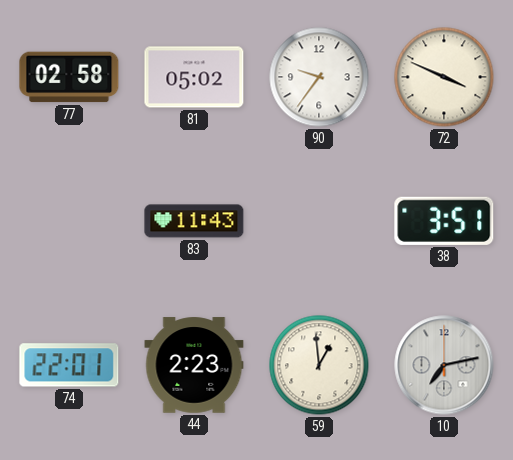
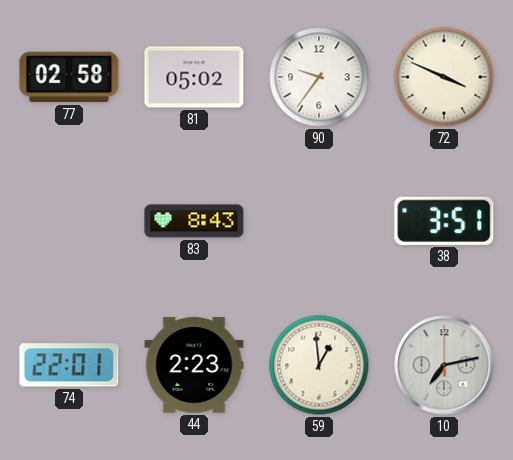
83: 11:43 -> 8:43 (194, 221)
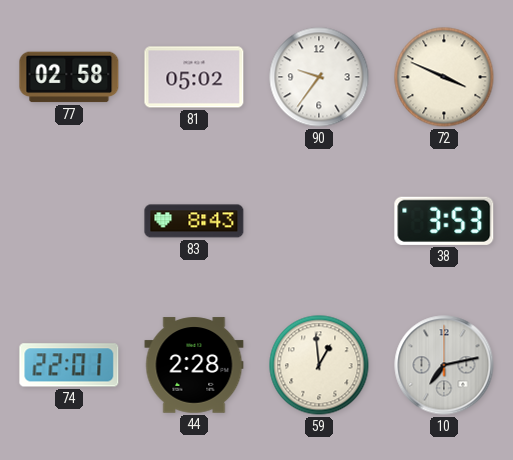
38: 3:51 -> 3:53 (444, 221)
44: 2:23 -> 2:28 (194, 365)
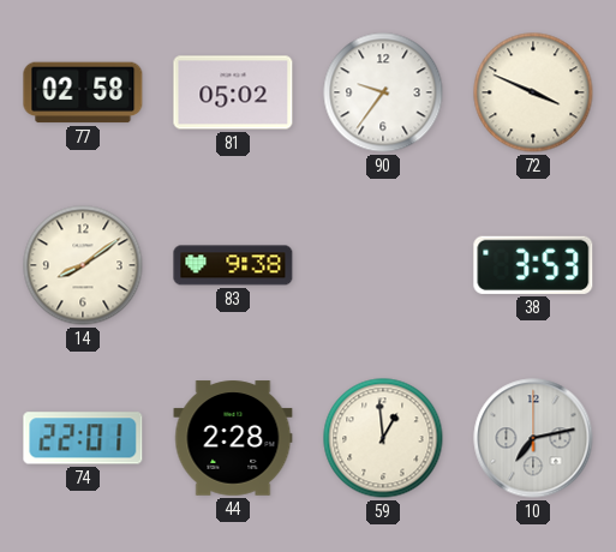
14: none -> 8:09 (83, 265)
83: 8:43 -> 9:38 (233, 265)
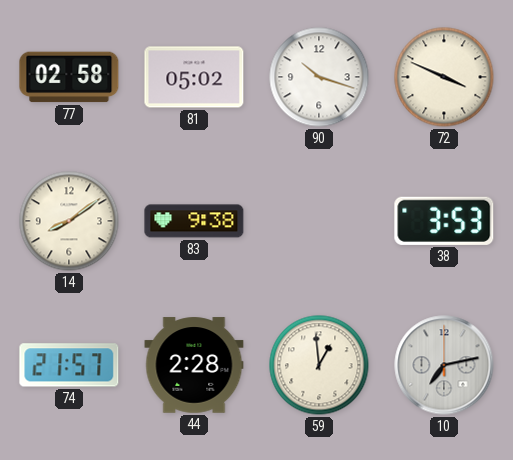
90: 9:36 -> 10:18 (319, 77)
74: 22:01 -> 21:57 (69, 365)
